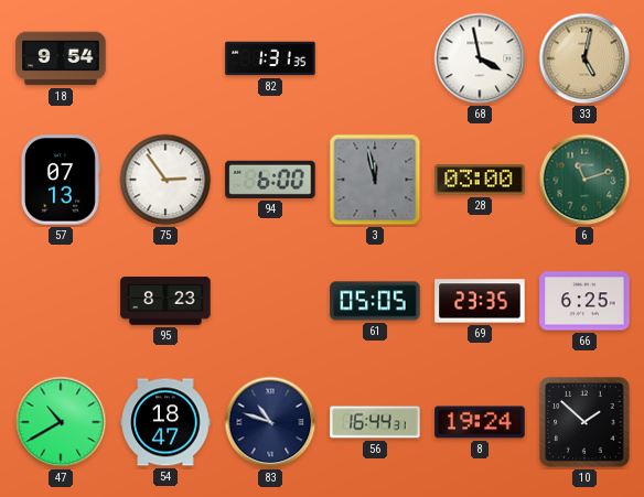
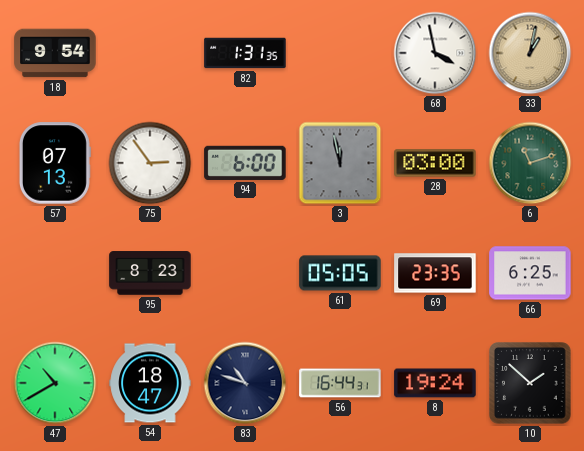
33: 5:02 -> 1:02 (530, 53)
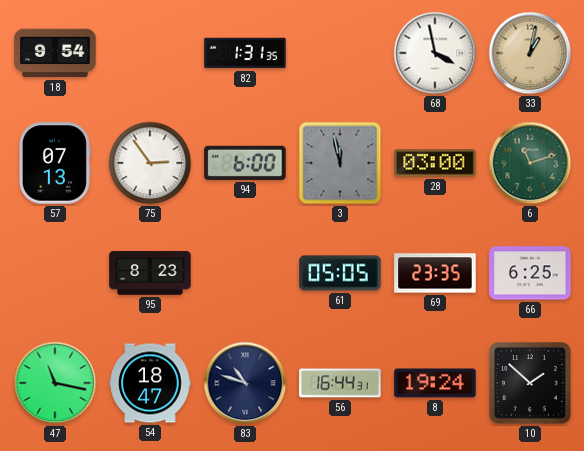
47: 10:40 -> 11:17 (55, 383)
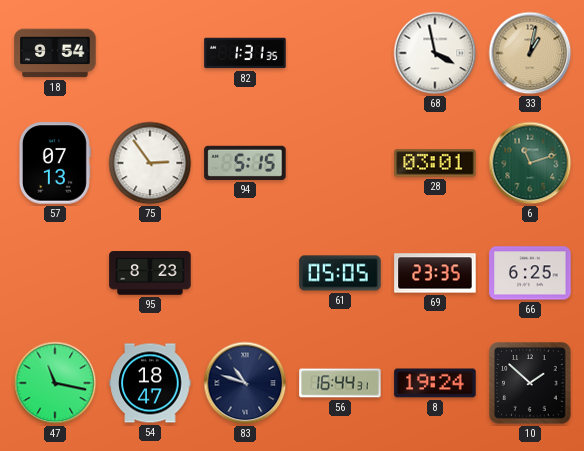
94: 6:00 -> 5:15 (245, 163)
3: 11:58 -> none (340, 163)
28: 03:00 -> 03:01 (435, 163)
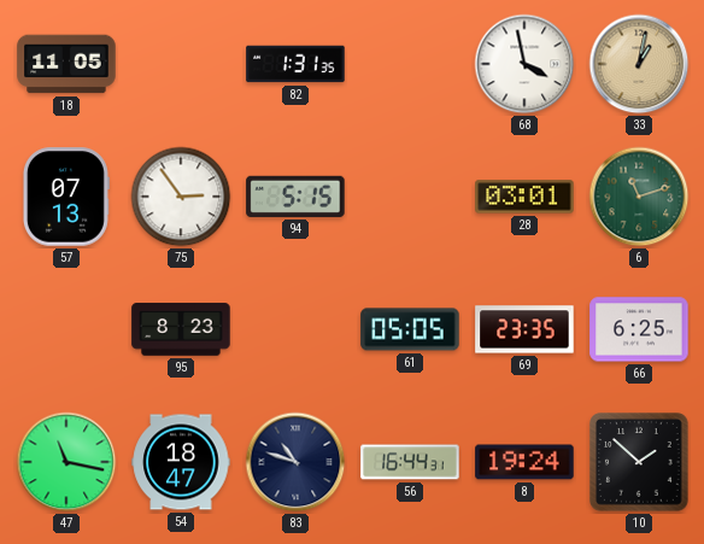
18: 9:54 -> 11:05 (66, 64)
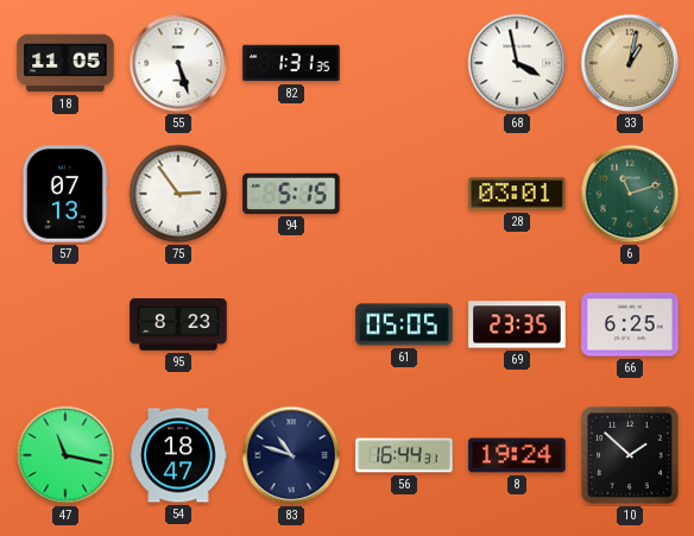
55: none -> 5:27 (178, 63)
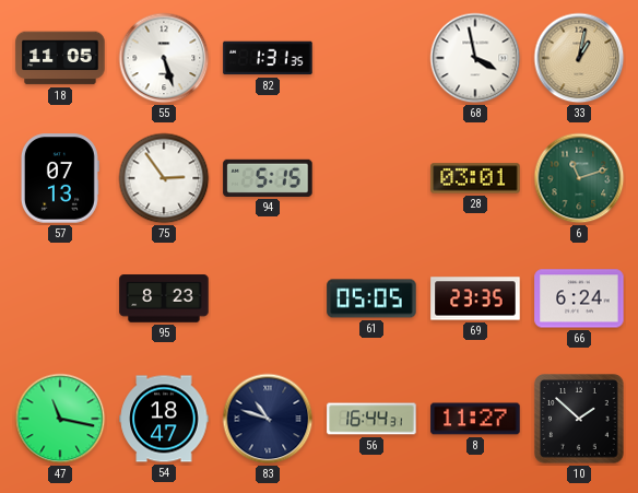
66: 6:25 -> 6:24 (579, 298)
8: 19:24 -> 11:27 (475, 419)
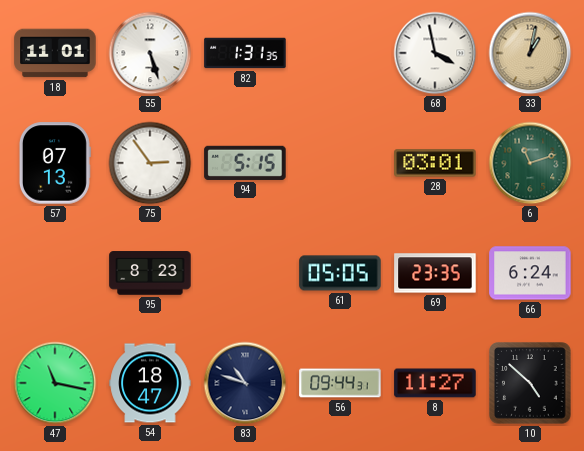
18: 11:05 -> 11:01 (55, 53)
56: 16:44 -> 09:44 (340, 383)
10: 1:52 -> 4:52 (530, 383)
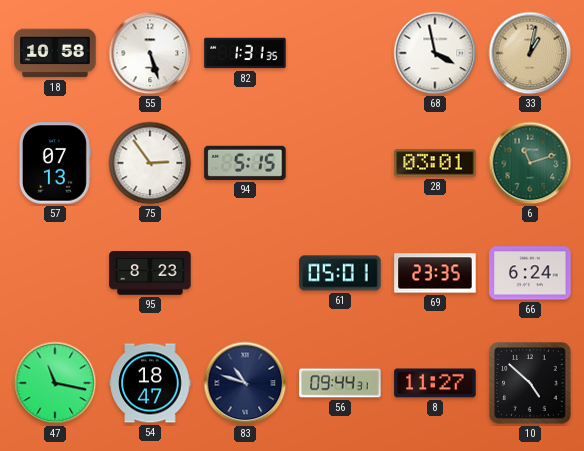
18: 11:01 -> 10:58 (55, 53)
61: 05:05 -> 05:01 (340, 273)
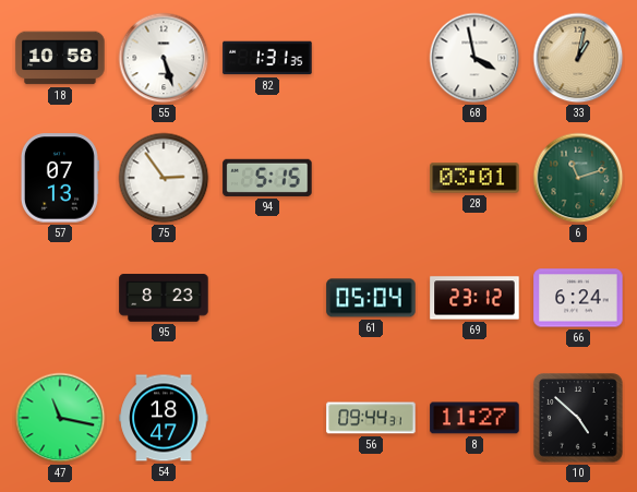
61: 05:01 -> 05:04 (371, 298)
69: 23:35 -> 23:12 (474, 298)
83: 10:48 -> none (245, 383)
